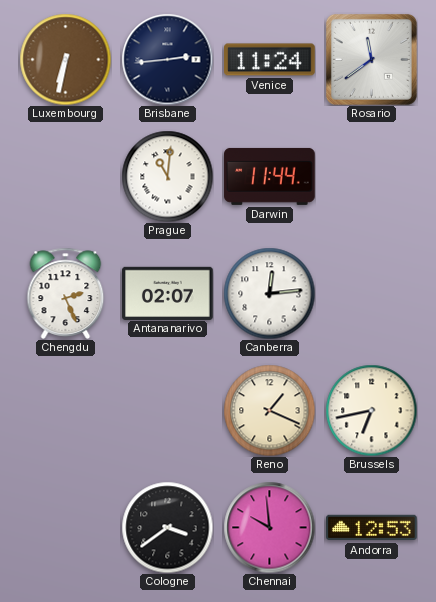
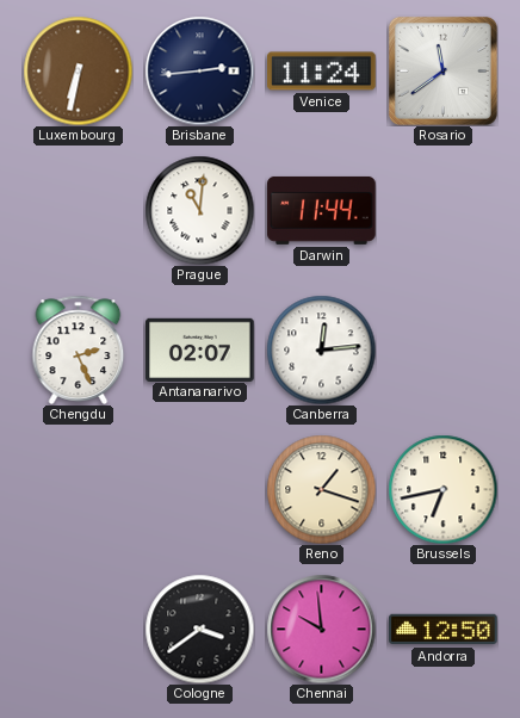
Reno: 1:19 -> 1:18 (321, 489)
Andorra: 12:53 -> 12:50 (444, 630)
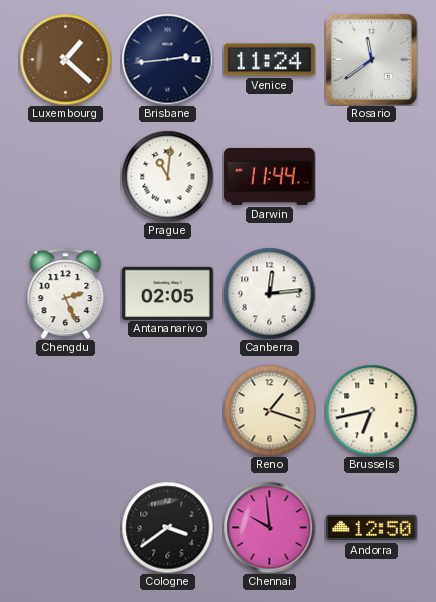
Luxembourg: 6:32 -> 1:22 (65, 59)
Antananarivo: 02:07 -> 02:05 (168, 293)
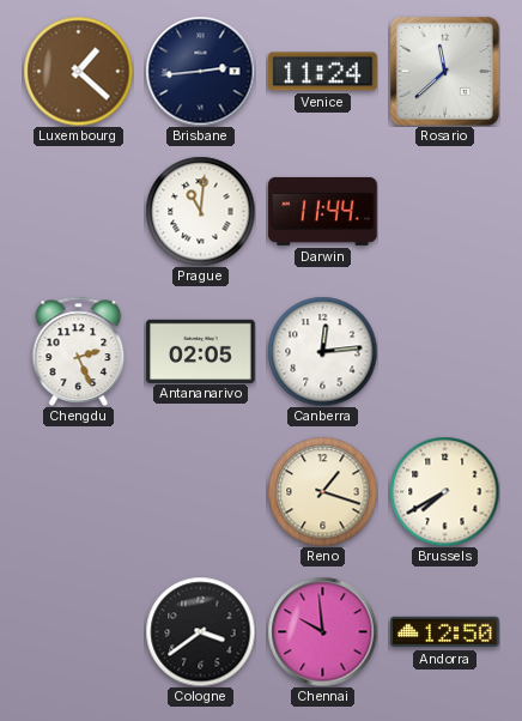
Rosario: 11:39 -> 11:38 (444, 71)
Brussels: 6:43 -> 7:40 (444, 491)
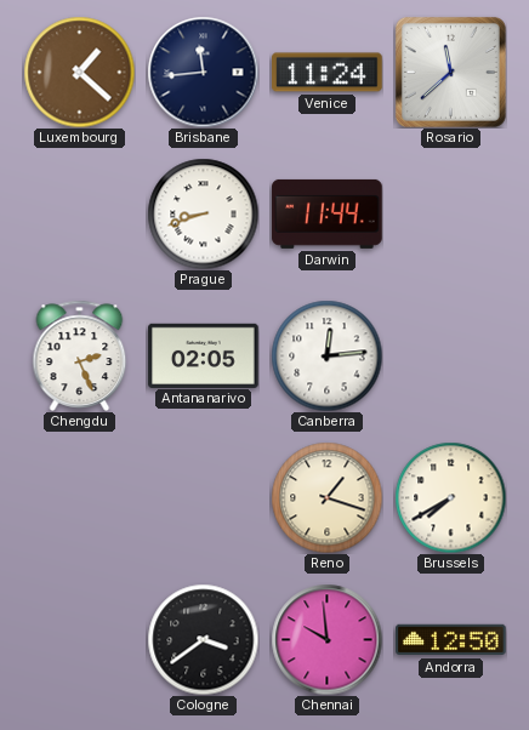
Brisbane: 2:44 -> 11:44 (203, 72)
Prague: 11:01 -> 8:42 (203, 213)
